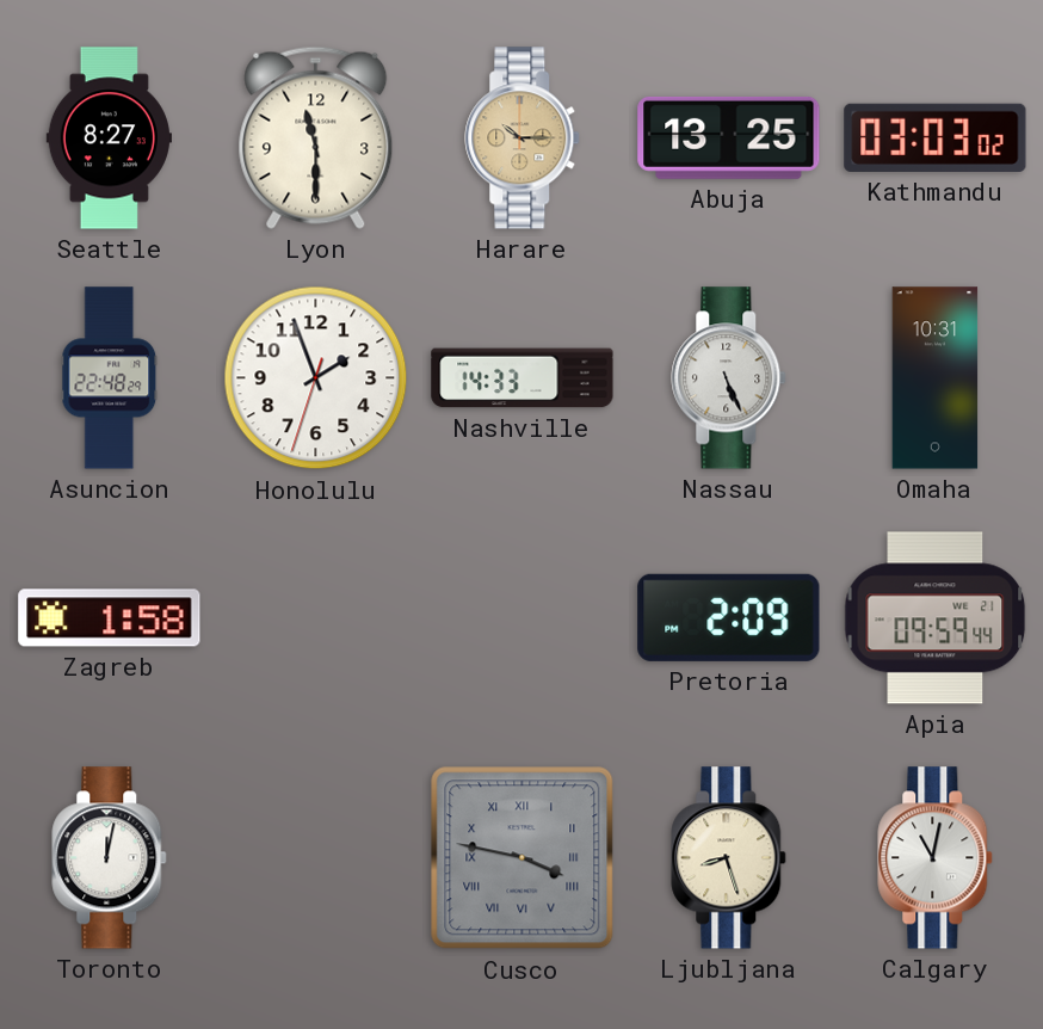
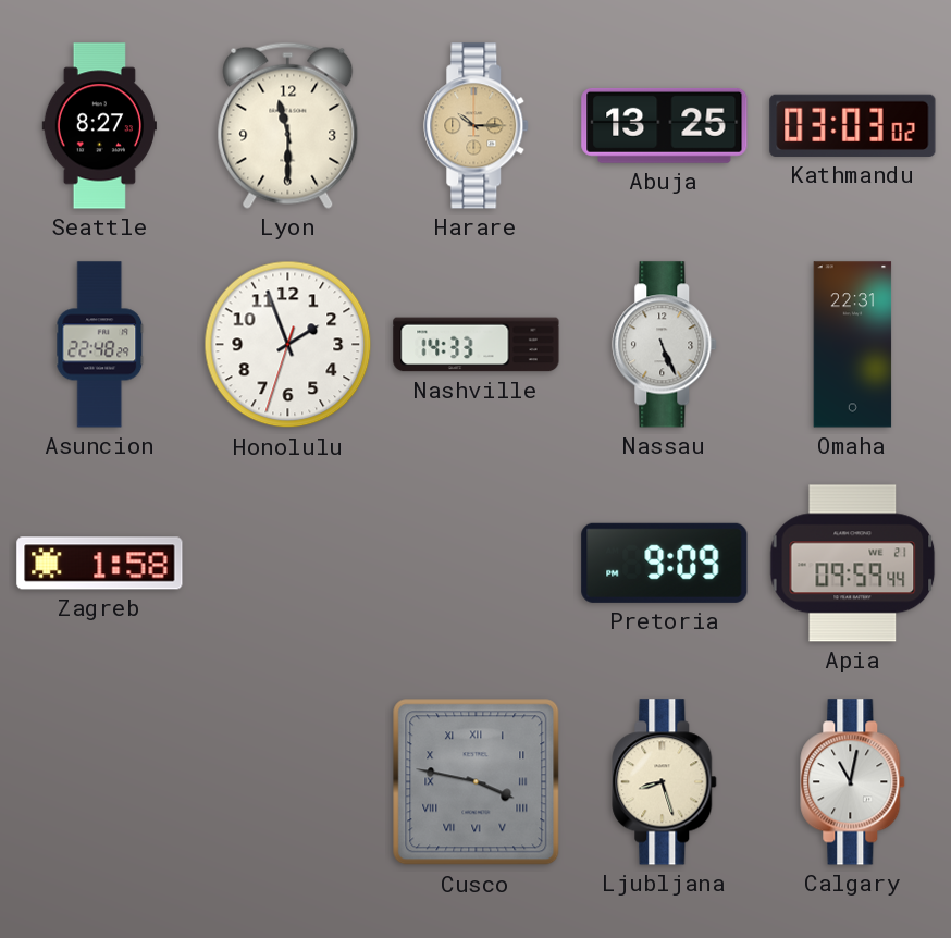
Omaha: 10:31 -> 22:31 (853, 345)
Pretoria: 2:09 -> 9:09 (665, 563)
Toronto: 12:02 -> none (110, 858)
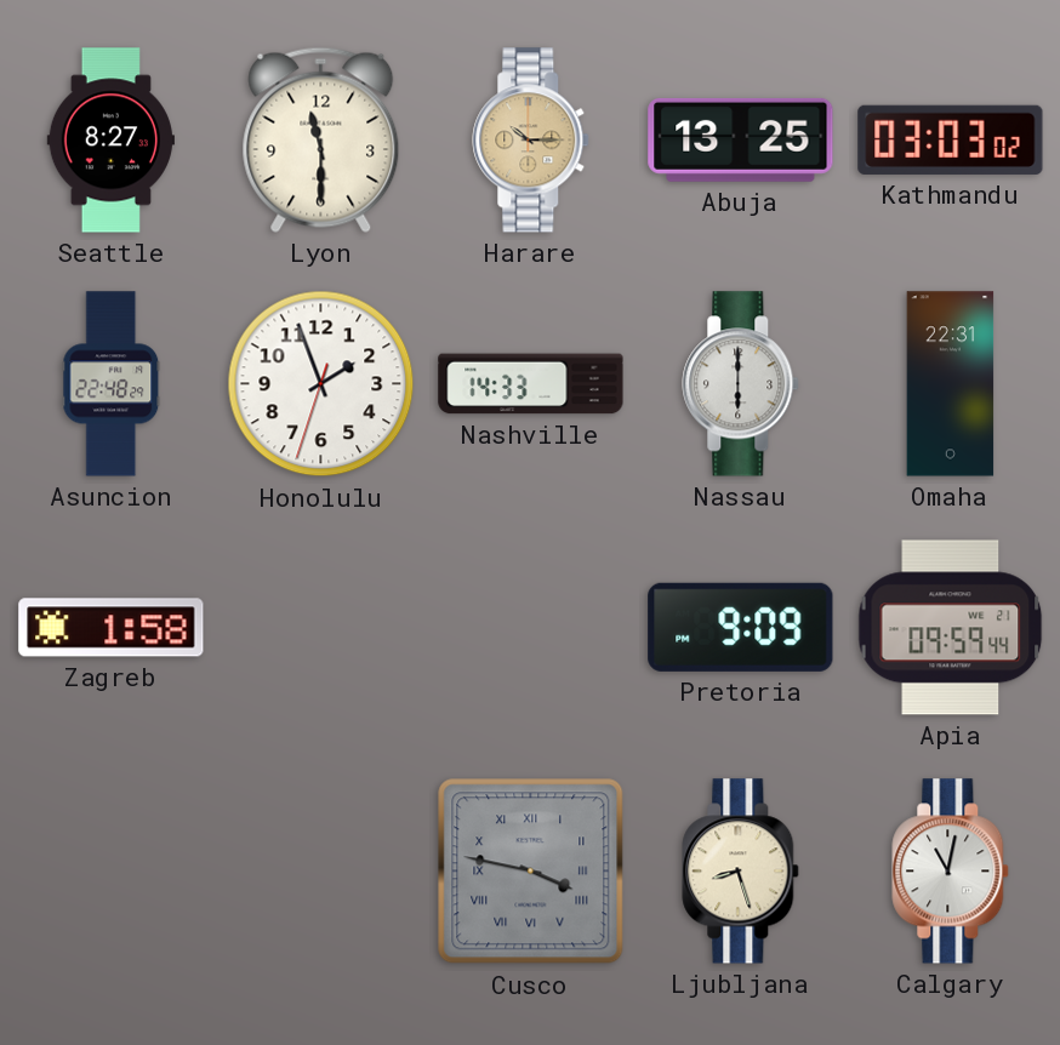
Nassau: 5:26 -> 6:00 (741, 384)
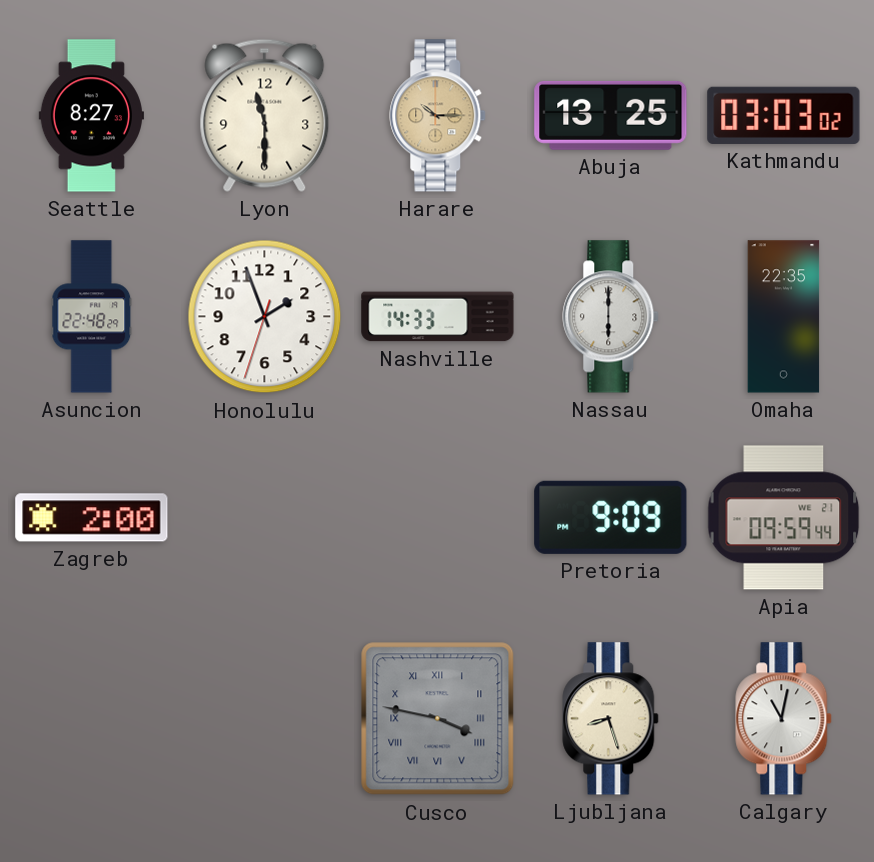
Omaha: 22:31 -> 22:35 (784, 317)
Zagreb: 1:58 -> 2:00 (92, 518)
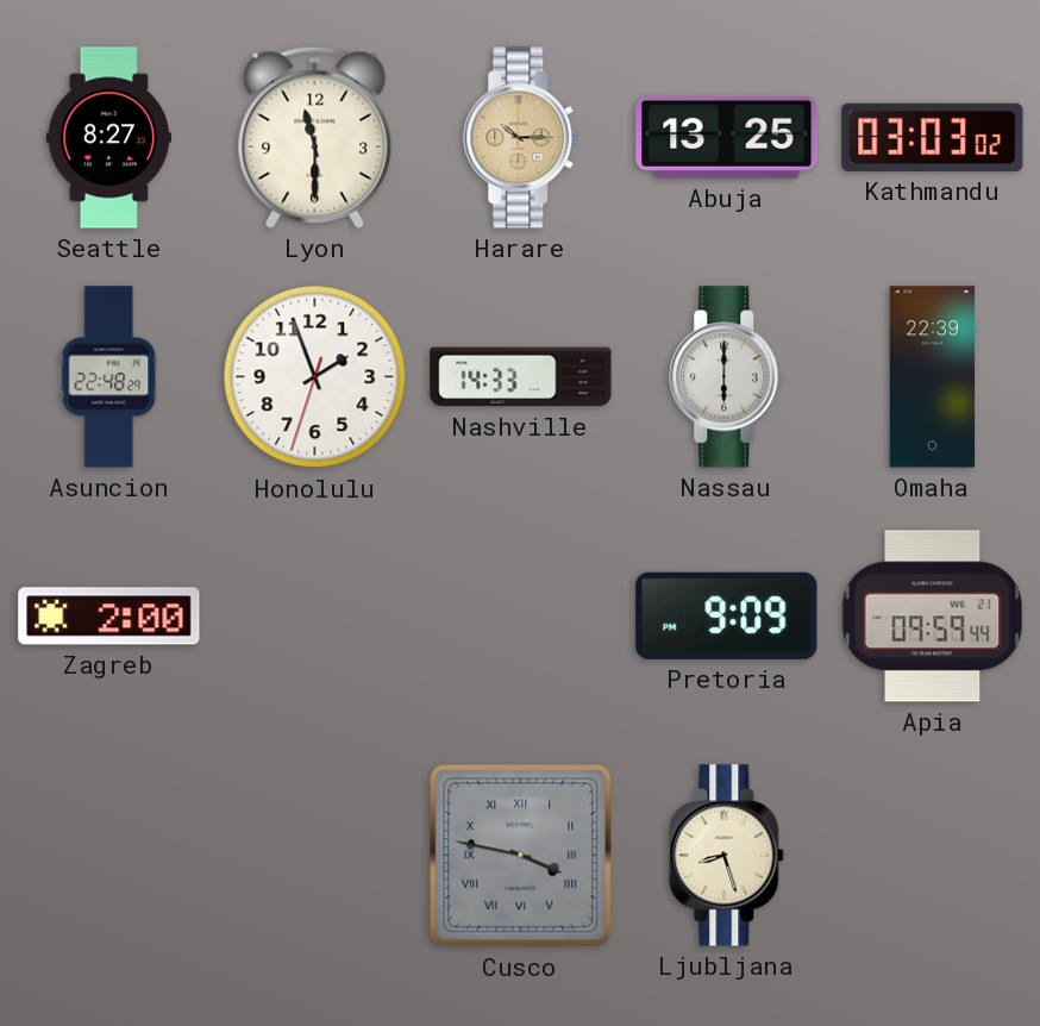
Omaha: 22:35 -> 22:39 (933, 377)
Calgary: 11:02 -> none (784, 719)
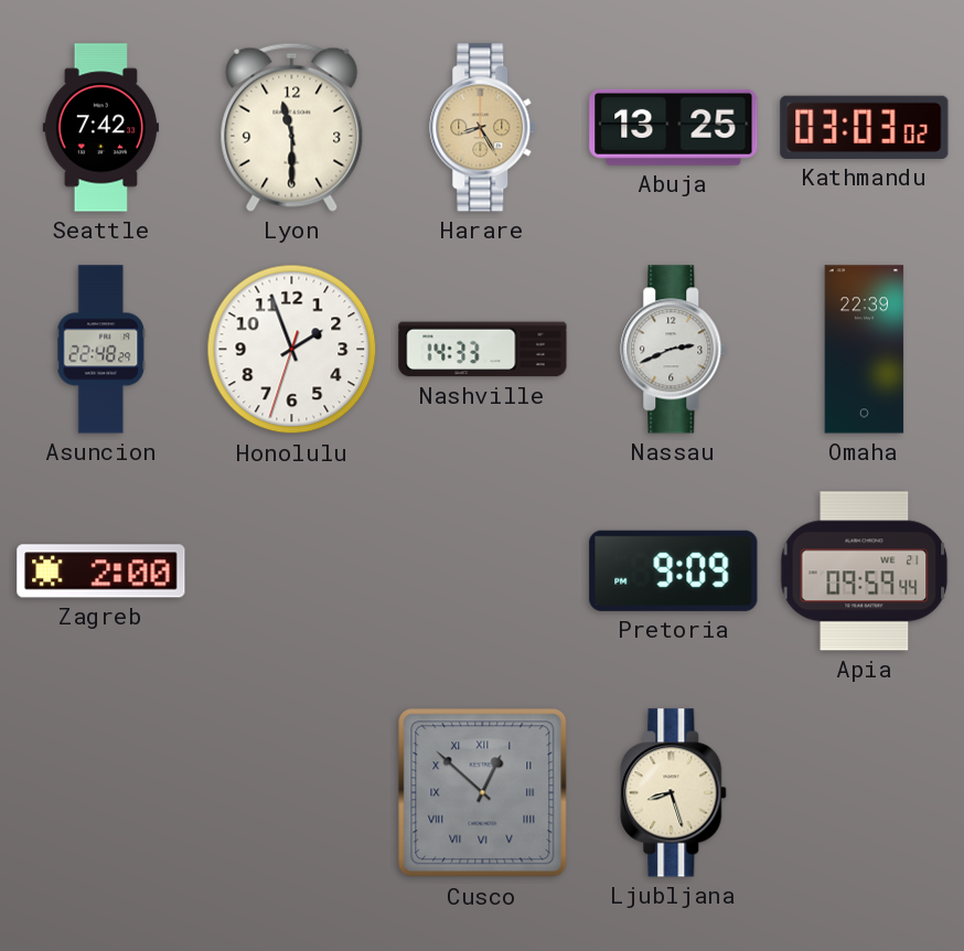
Seattle: 8:27 -> 7:42 (100, 128)
Harare: 10:15 -> 8:25 (483, 128)
Nassau: 6:00 -> 2:41 (674, 350)
Cusco: 3:47 -> 12:52 (483, 793)
